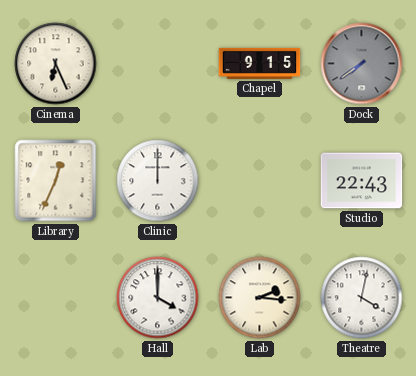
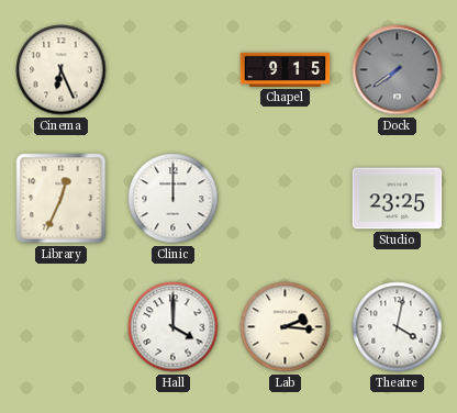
Studio: 22:43 -> 23:25 (398, 199)
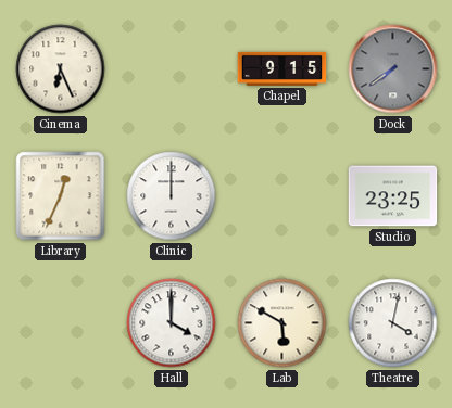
Lab: 2:16 -> 5:50 (282, 323)
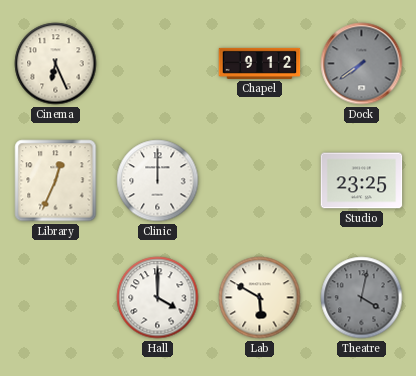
Chapel: 9:15 -> 9:12 (260, 63)
Theatre dial: white -> grey (362, 298)
